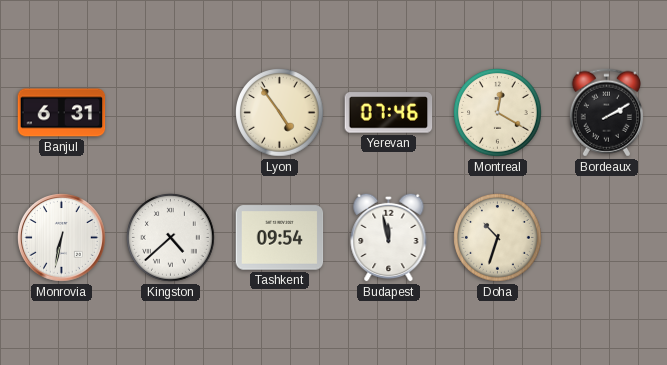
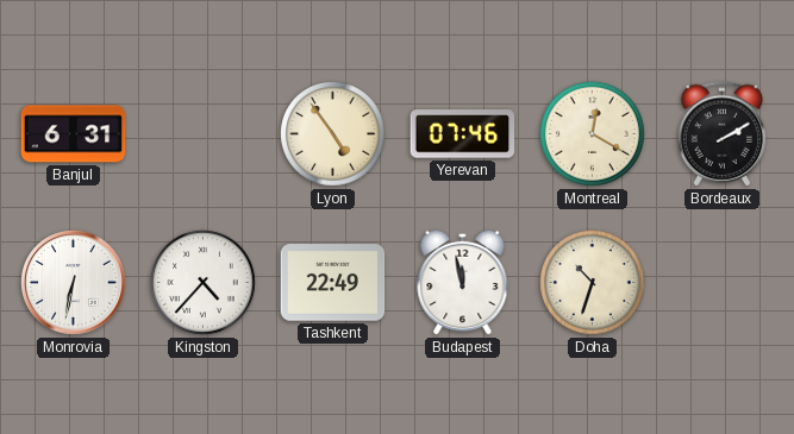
Kingston: 4:38 -> 4:37 (204, 283)
Tashkent: 09:54 -> 22:49 (333, 283)
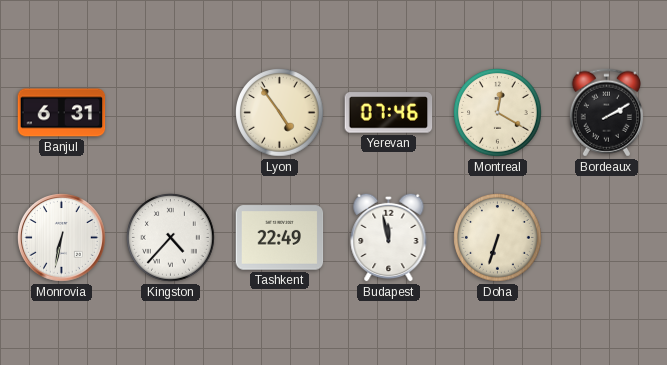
Doha: 10:33 -> 6:33 (498, 238)
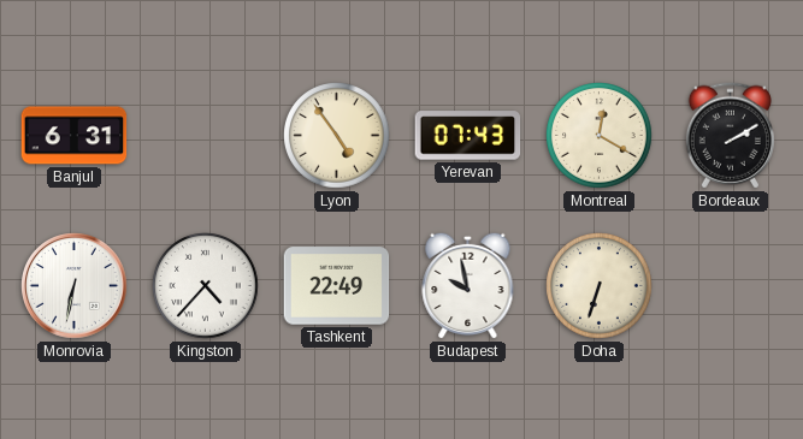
Yerevan: 07:46 -> 07:43 (468, 136)
Budapest: 11:58 -> 9:58 (468, 285)
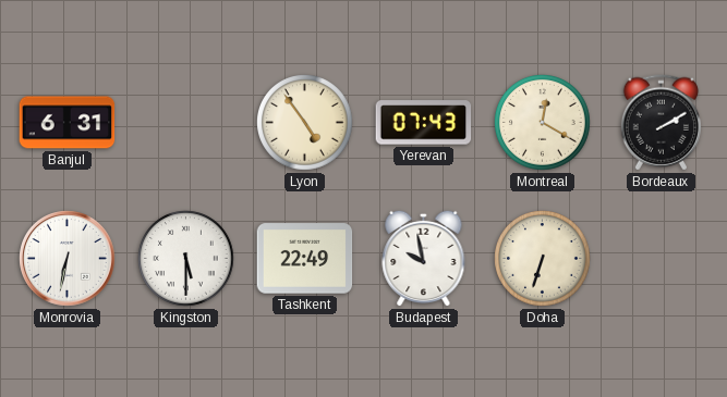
Kingston: 4:37 -> 5:30 (186, 259)
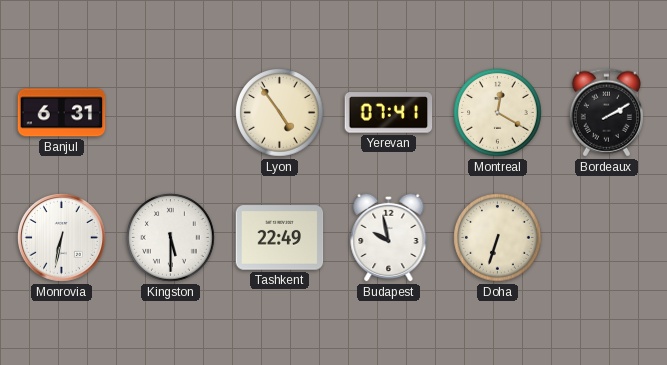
Yerevan: 07:43 -> 07:41 (389, 113)
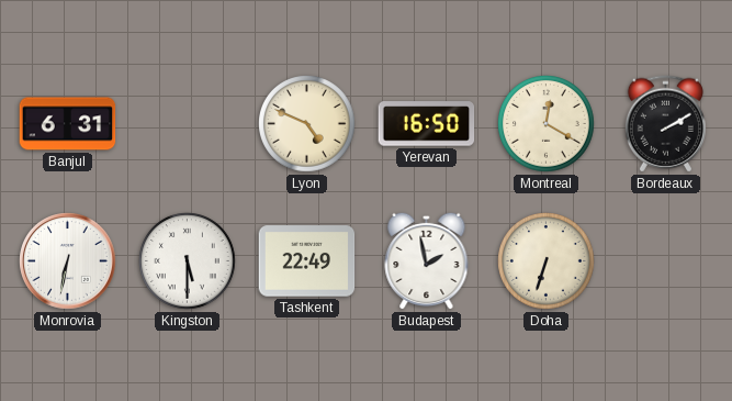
Lyon: 4:54 -> 4:49 (307, 124)
Yerevan: 07:41 -> 16:50 (427, 124)
Budapest: 9:58 -> 1:58 (427, 260)
